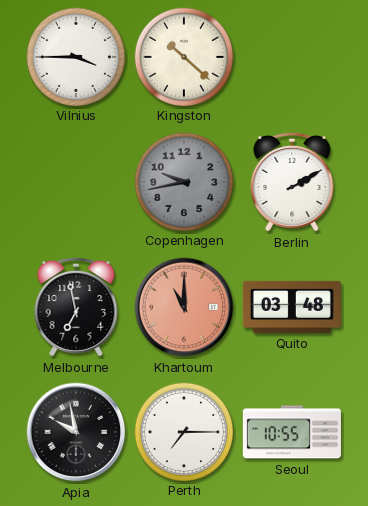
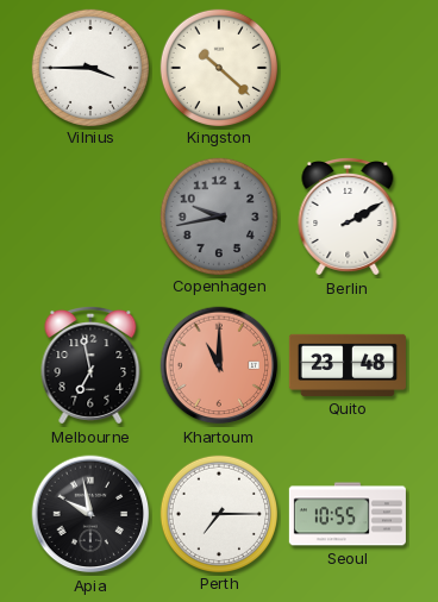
Quito: 03:48 -> 23:48 (348, 365)
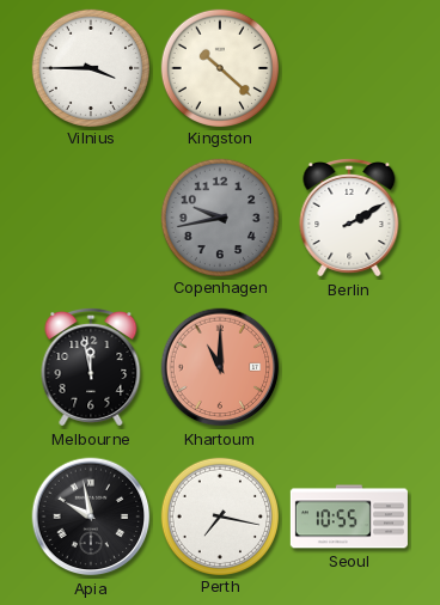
Melbourne: 6:58 -> 11:58 (91, 367)
Quito: 23:48 -> none (348, 365)
Perth: 7:15 -> 7:17 (219, 515)
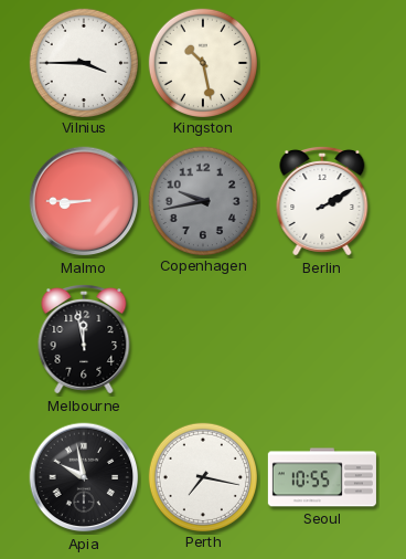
Kingston: 10:22 -> 10:28 (202, 62)
Malmo: none -> 8:45 (84, 201)
Khartoum: 11:00 -> none (220, 367)
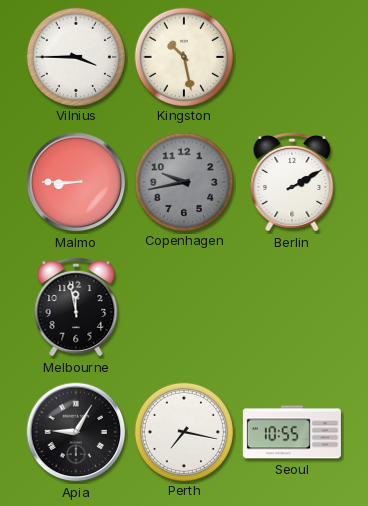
Apia: 9:58 -> 9:05 (76, 432)
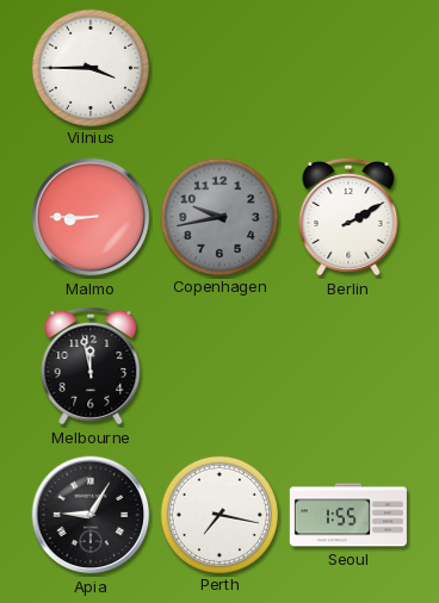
Kingston: 10:28 -> none (183, 56)
Seoul: 10:55 -> 1:55 (348, 515)
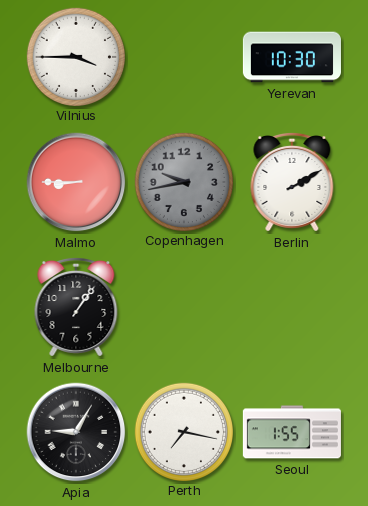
Yerevan: none -> 10:30 (292, 57)
Melbourne: 11:58 -> 1:06 (76, 307)
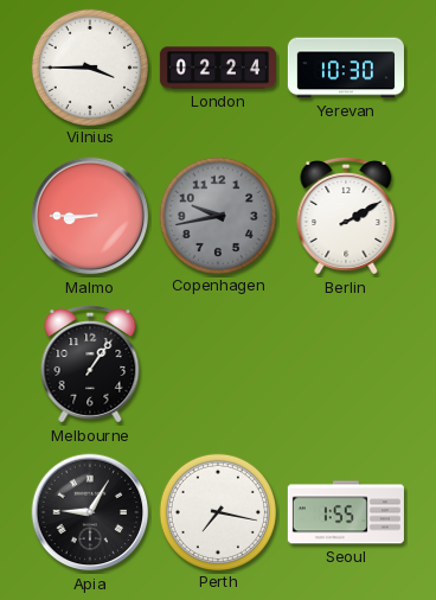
London: none -> 02:24 (218, 68)
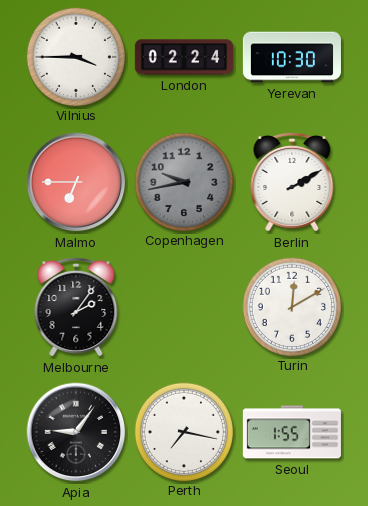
Malmo: 8:45 -> 6:45 (76, 182)
Melbourne: 1:06 -> 2:06 (76, 307)
Turin: none -> 12:10 (291, 306)
Apia: 9:05 -> 9:06 (76, 432)
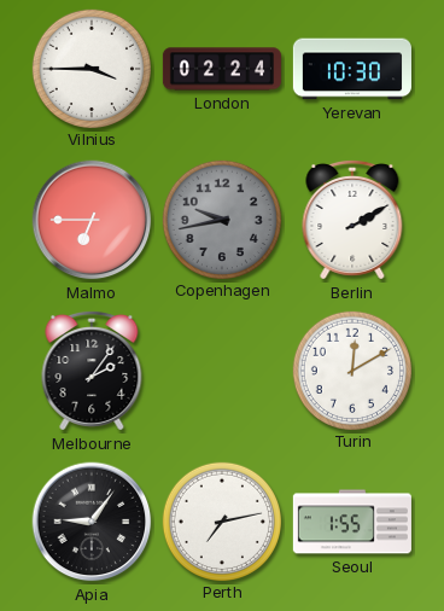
Perth: 7:17 -> 7:13 (221, 520)
